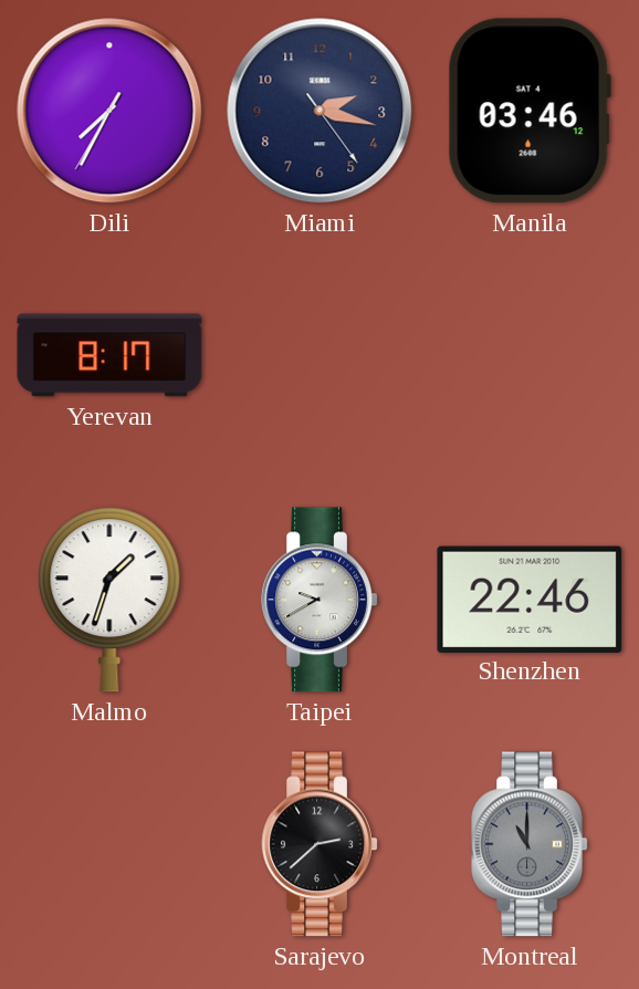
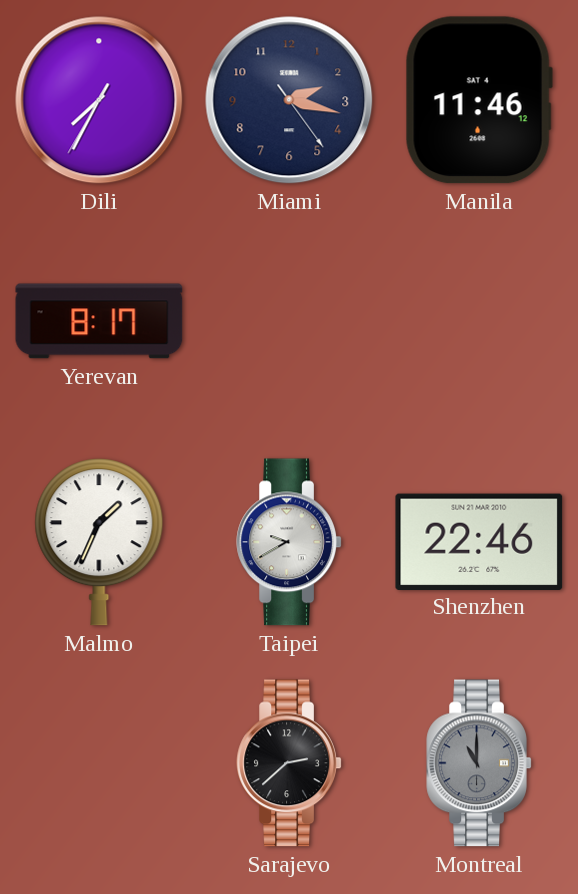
Manila: 03:46 -> 11:46 (479, 100)
Malmo: 1:33 -> 1:34 (99, 542)
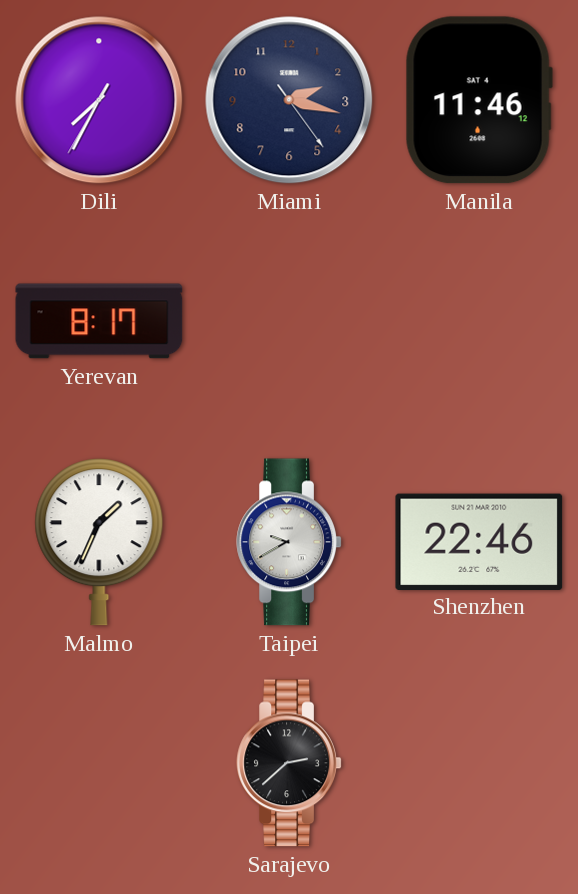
Montreal: 11:00 -> none (479, 763)
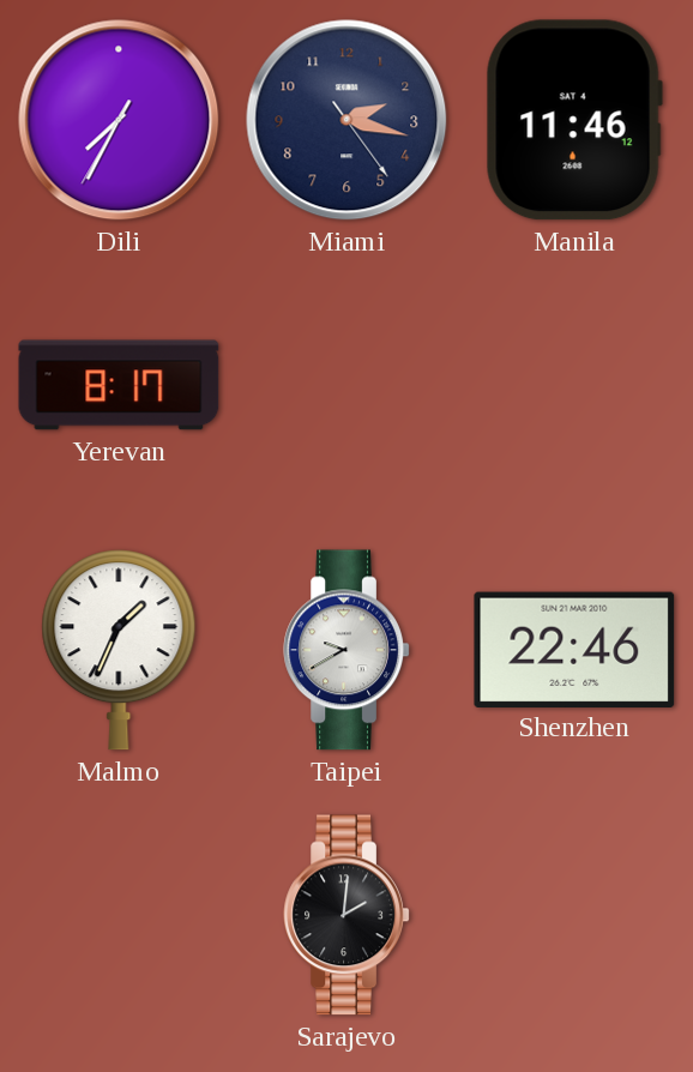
Sarajevo: 2:38 -> 2:01 (346, 915)
